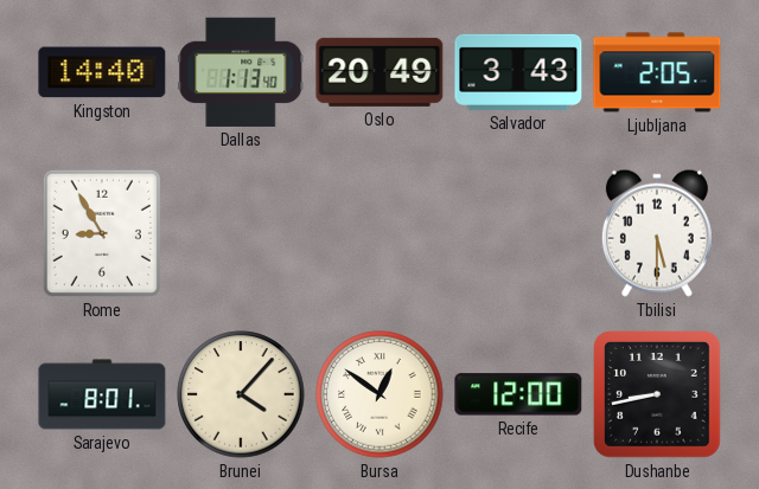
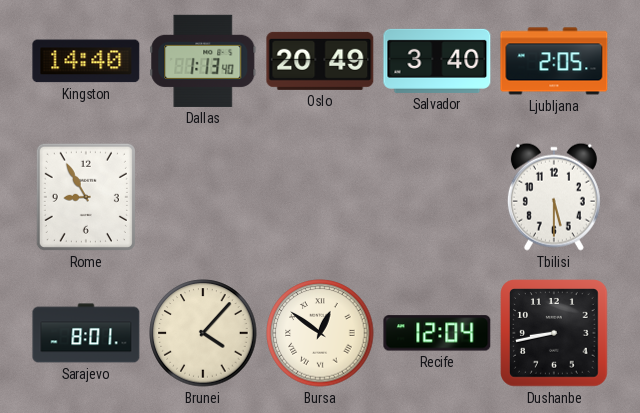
Salvador: 3:43 -> 3:40 (437, 61)
Recife: 12:00 -> 12:04 (437, 333)
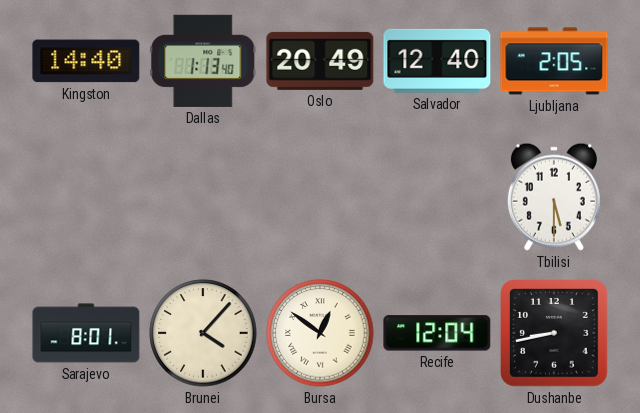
Salvador: 3:40 -> 12:40 (437, 61)
Rome: 8:55 -> none (86, 197)
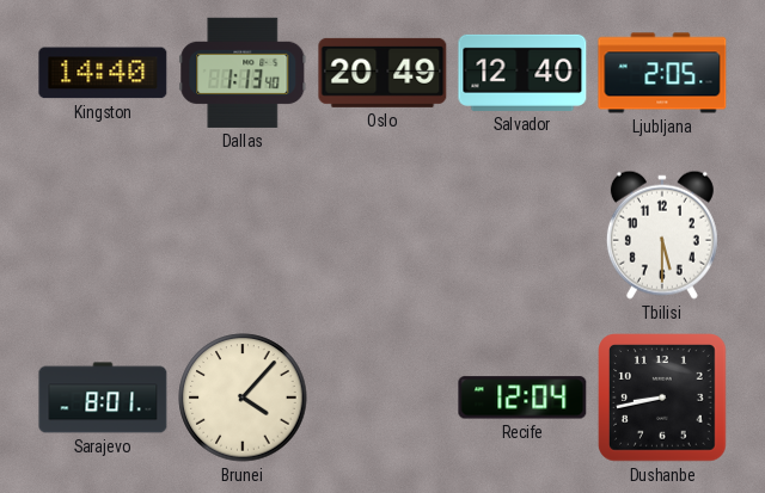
Bursa: 12:51 -> none (320, 333)
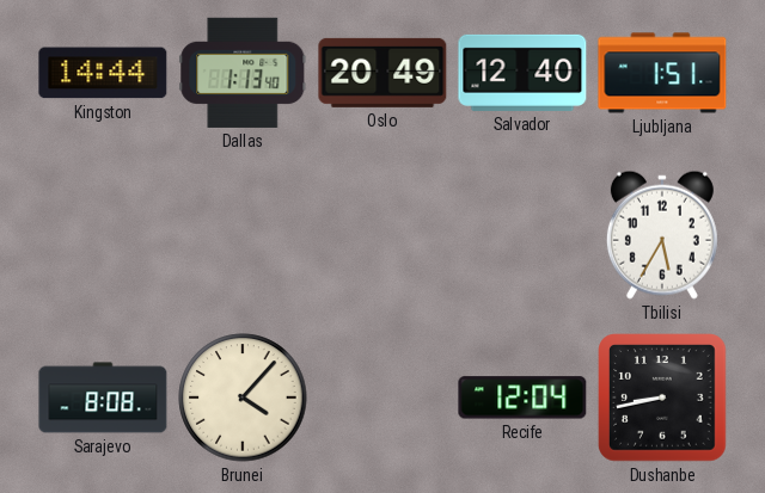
Kingston: 14:40 -> 14:44 (103, 73)
Ljubljana: 2:05 -> 1:51 (662, 73)
Tbilisi: 5:30 -> 5:35 (662, 235)
Sarajevo: 8:01 -> 8:08 (103, 398)
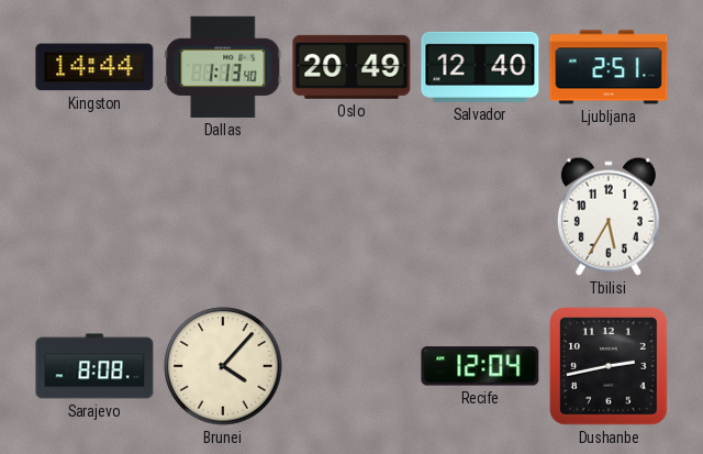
Ljubljana: 1:51 -> 2:51 (609, 67)
Dushanbe: 8:43 -> 2:43 (609, 366)
